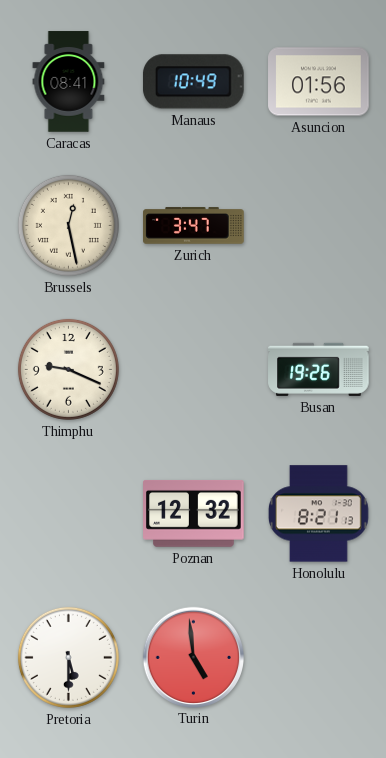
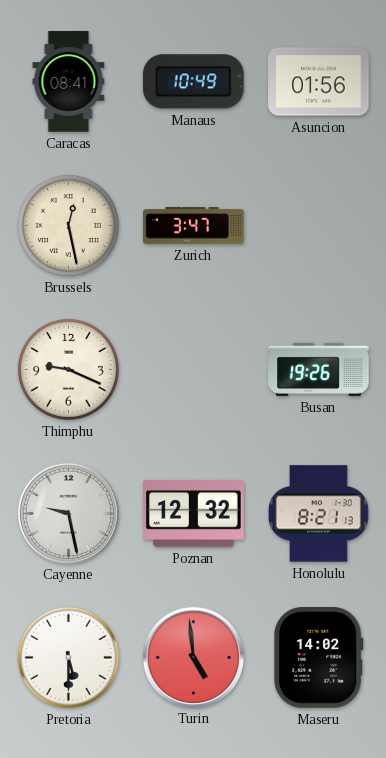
Cayenne: none -> 9:28 (68, 513)
Maseru: none -> 14:02 (319, 658)
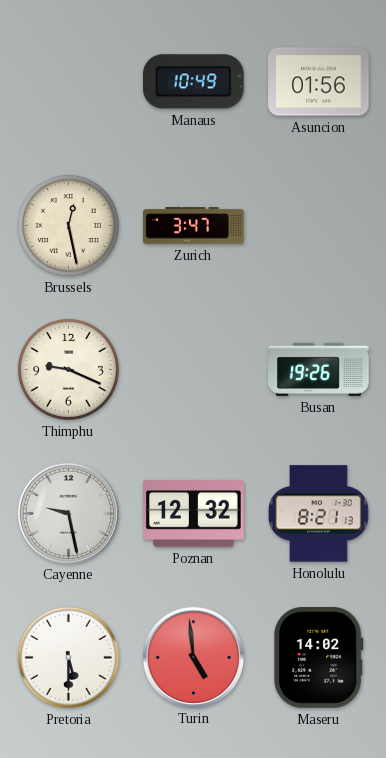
Caracas: 08:41 -> none (69, 82)
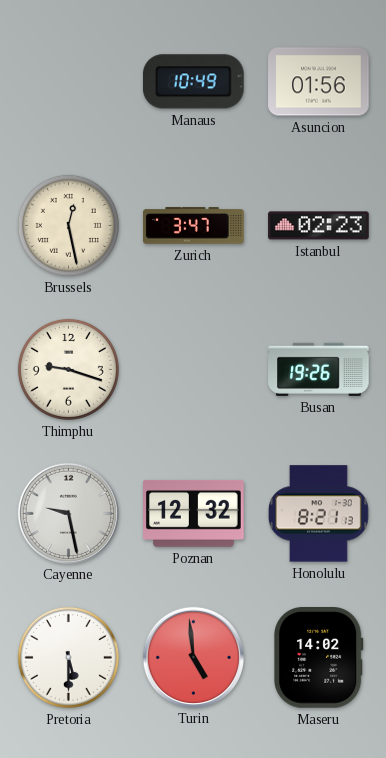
Istanbul: none -> 02:23 (319, 226)
Thimphu: 9:19 -> 9:18 (68, 369)
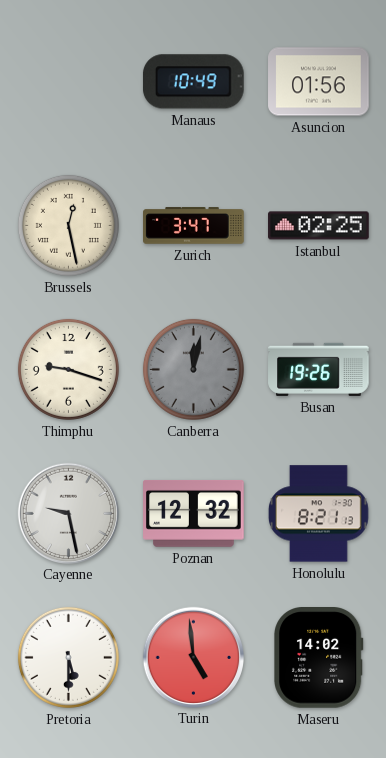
Istanbul: 02:23 -> 02:25 (319, 226)
Canberra: none -> 12:02 (193, 369)
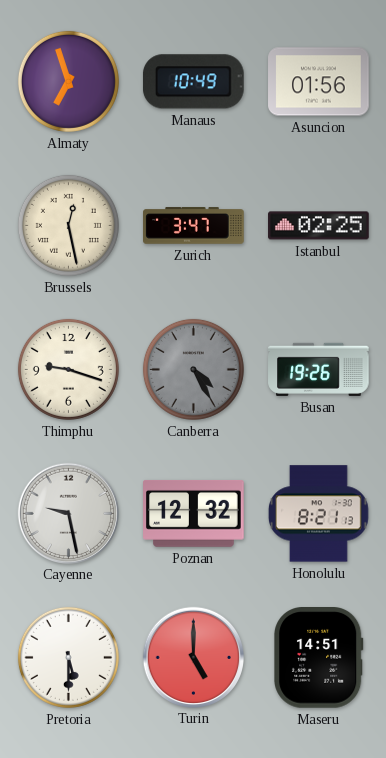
Almaty: none -> 6:57 (68, 81)
Canberra: 12:02 -> 4:25 (193, 369)
Turin: 4:59 -> 5:00 (193, 657)
Maseru: 14:02 -> 14:51 (319, 658)
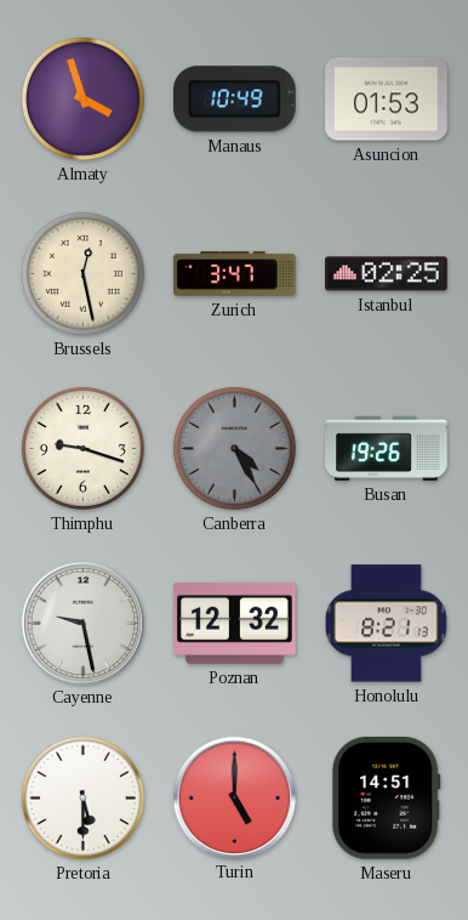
Almaty: 6:57 -> 3:57 (82, 98)
Asuncion: 01:56 -> 01:53 (387, 100)
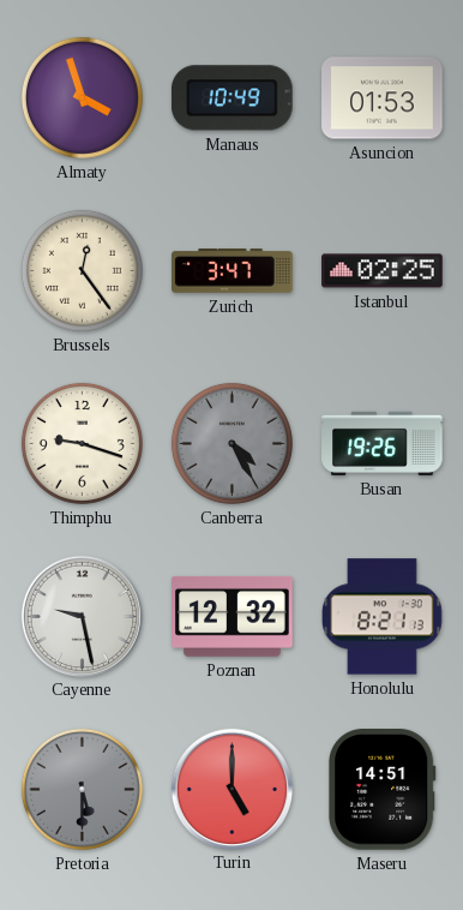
Brussels: 12:28 -> 12:24 (82, 270)
Pretoria dial: white -> grey (82, 789)
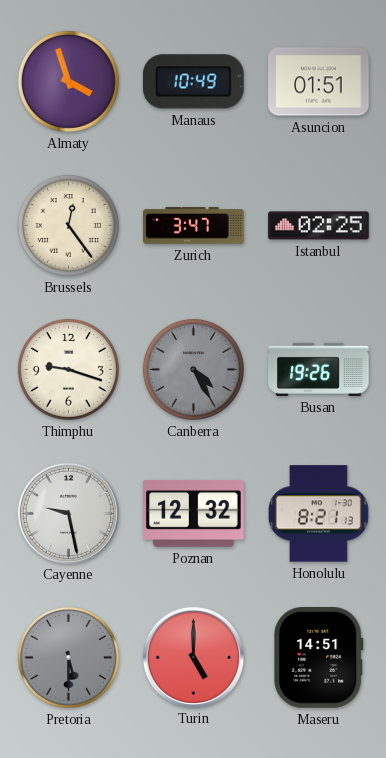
Asuncion: 01:53 -> 01:51 (319, 82)
